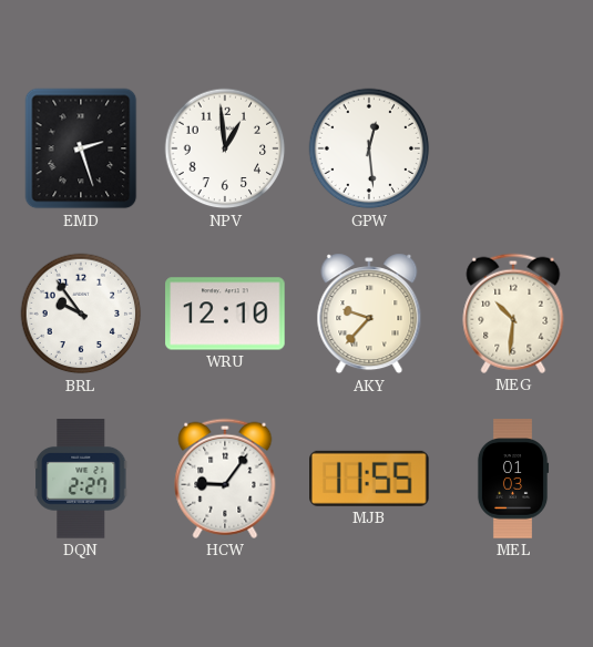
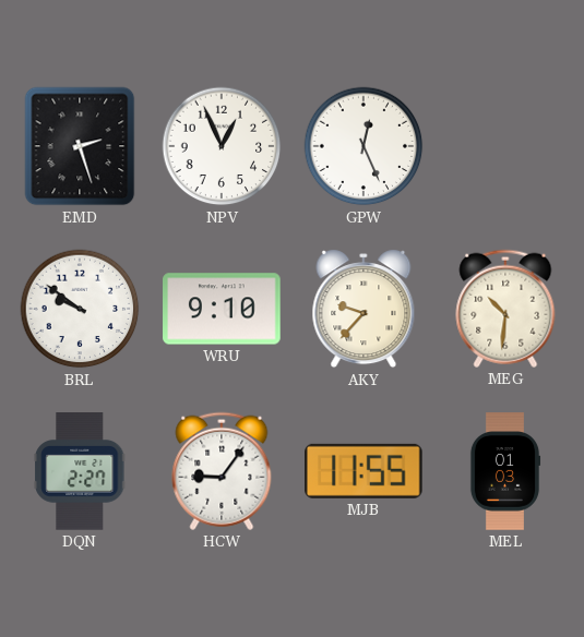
NPV: 12:59 -> 12:56 (222, 146)
GPW: 12:29 -> 12:26 (363, 146)
BRL: 9:54 -> 9:51 (80, 309)
WRU: 12:10 -> 9:10 (222, 309)
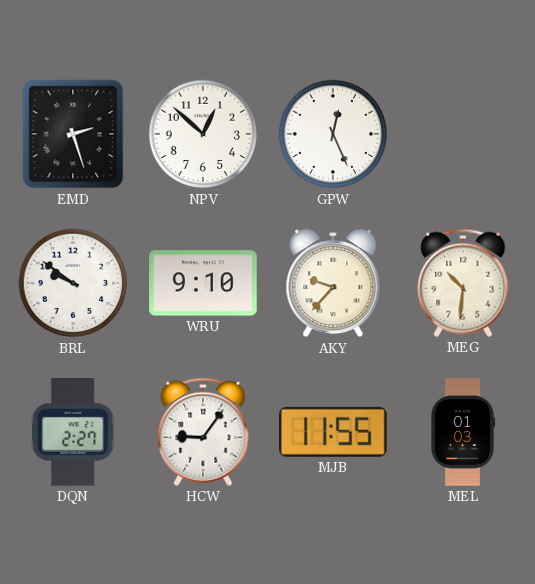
NPV: 12:56 -> 12:52 (203, 134)
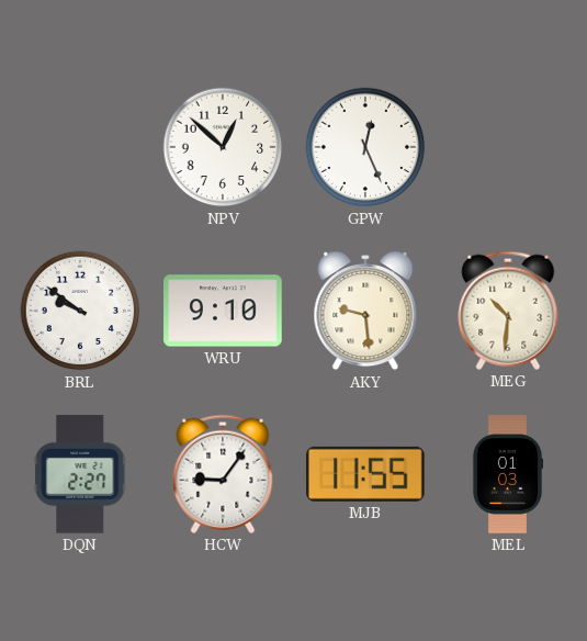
EMD: 2:27 -> none (73, 134)
AKY: 9:37 -> 9:29 (365, 311)
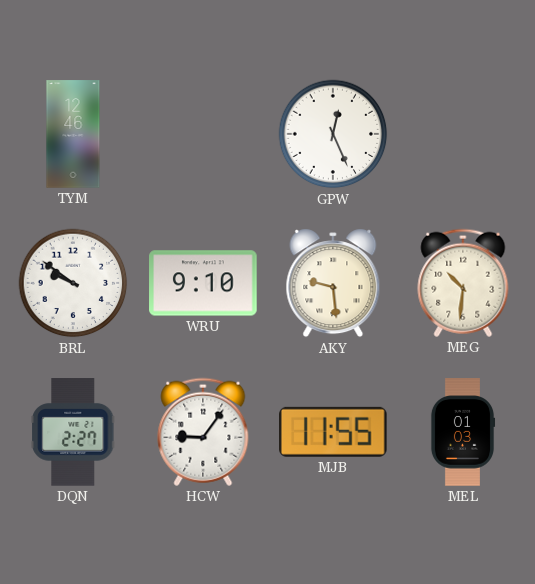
TYM: none -> 12:46 (73, 134)
NPV: 12:52 -> none (223, 147)
